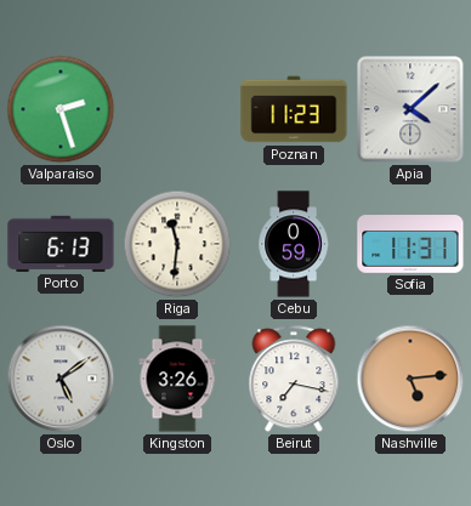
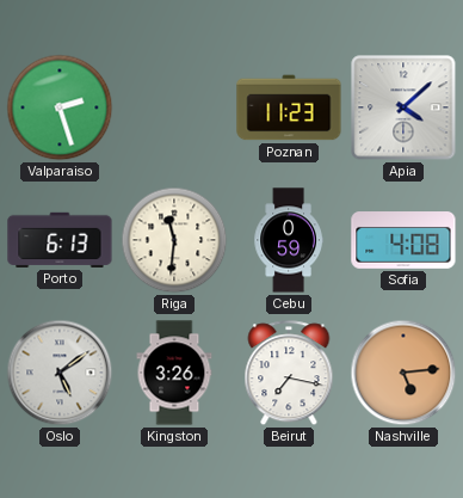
Sofia: 11:31 -> 4:08 (403, 240)
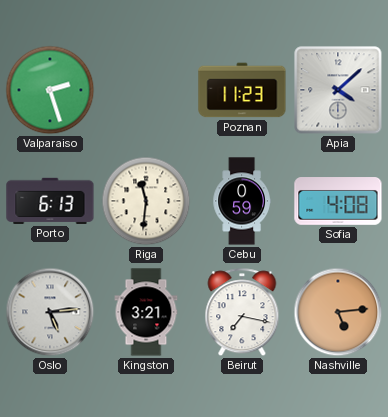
Oslo: 5:09 -> 5:14 (50, 312)
Kingston: 3:26 -> 3:21 (146, 312)
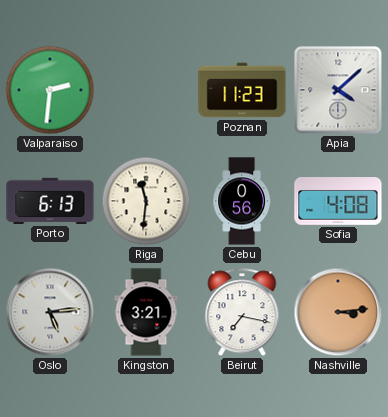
Valparaiso: 2:27 -> 2:31 (50, 90)
Cebu: 0:59 -> 0:56 (242, 201)
Nashville: 5:14 -> 3:14 (338, 312)
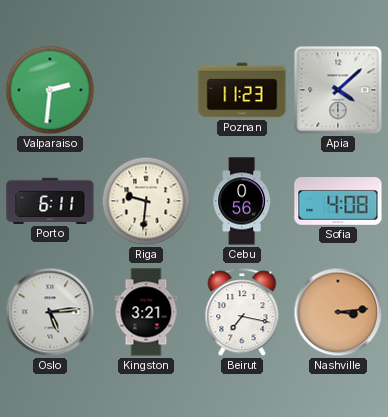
Porto: 6:13 -> 6:11 (50, 201)
Riga: 11:31 -> 9:31 (146, 201)
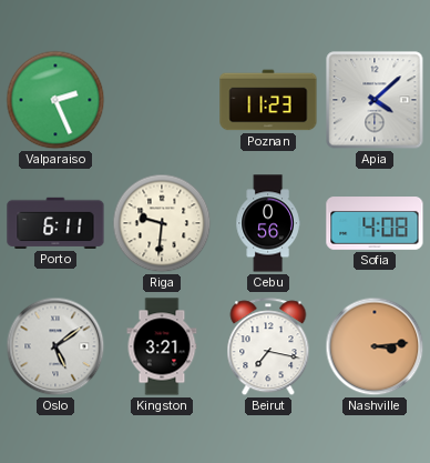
Valparaiso: 2:31 -> 2:26 (55, 100)
Oslo: 5:14 -> 5:09 (55, 346)
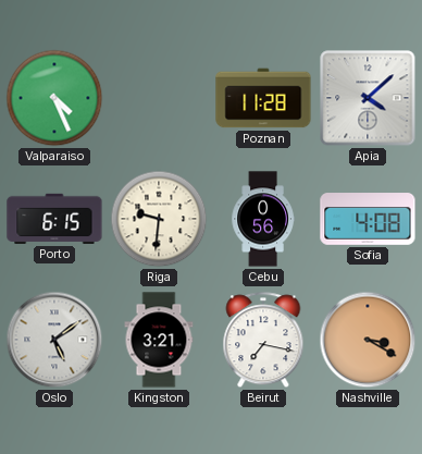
Valparaiso: 2:26 -> 4:26 (54, 98)
Poznan: 11:23 -> 11:28 (263, 98)
Porto: 6:11 -> 6:15 (54, 219)
Nashville: 3:14 -> 3:20 (368, 340)
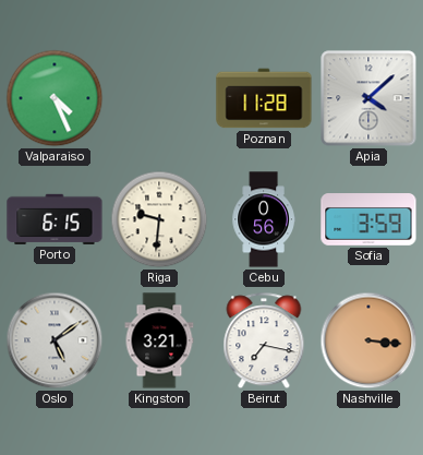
Sofia: 4:08 -> 3:59 (368, 219)
Nashville: 3:20 -> 3:16 (368, 340)
